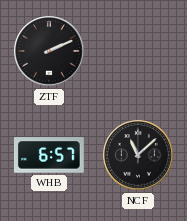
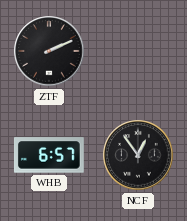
NCF: 11:08 -> 12:54 (138, 155)
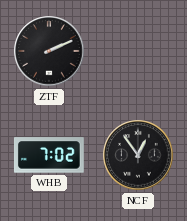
WHB: 6:57 -> 7:02 (49, 155)
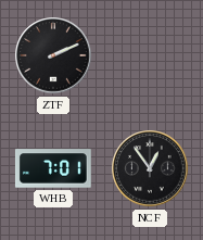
WHB: 7:02 -> 7:01 (53, 168)
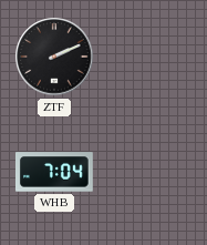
WHB: 7:01 -> 7:04 (54, 172)
NCF: 12:54 -> none (150, 168)
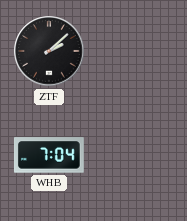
ZTF: 2:11 -> 2:08 (49, 51)
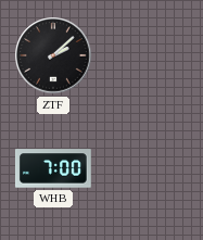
WHB: 7:04 -> 7:00 (53, 168)
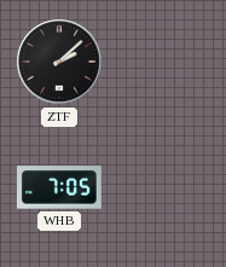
WHB: 7:00 -> 7:05 (59, 187)
